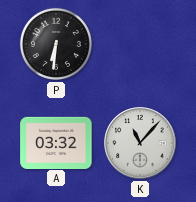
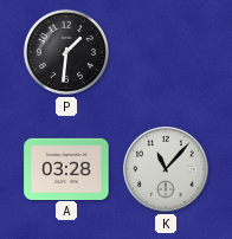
P: 6:31 -> 1:31 (66, 52)
A: 03:32 -> 03:28 (66, 168)
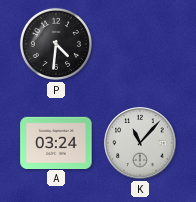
P: 1:31 -> 4:31 (56, 44)
A: 03:28 -> 03:24 (56, 142)
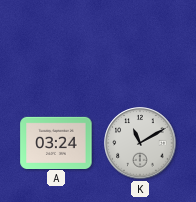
P: 4:31 -> none (56, 44)
K: 11:07 -> 11:10 (140, 143)
